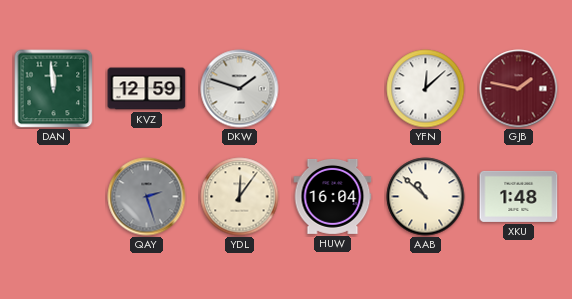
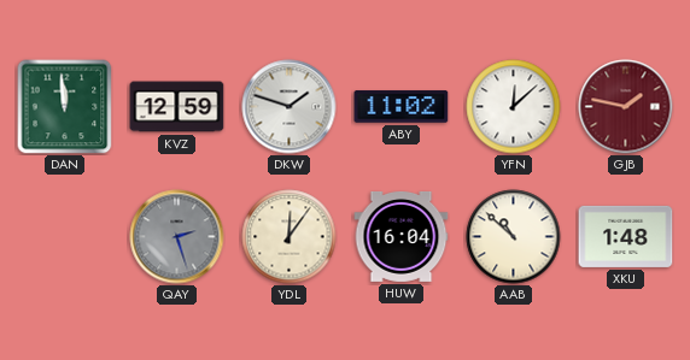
ABY: none -> 11:02 (402, 107)
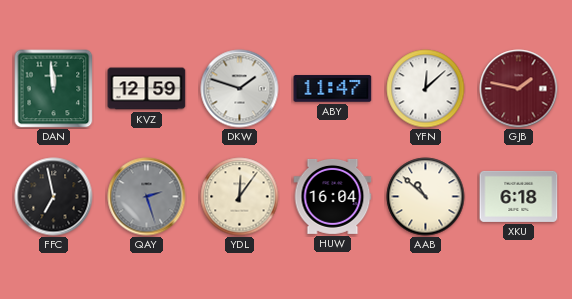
ABY: 11:02 -> 11:47 (333, 89)
FFC: none -> 6:58 (54, 197)
XKU: 1:48 -> 6:18 (519, 196)
